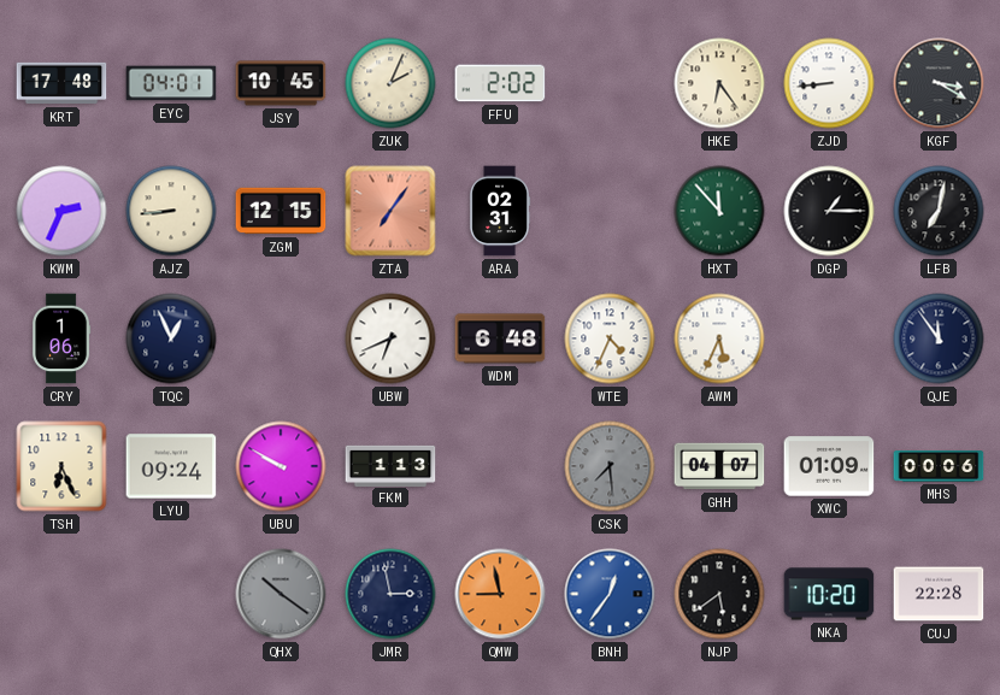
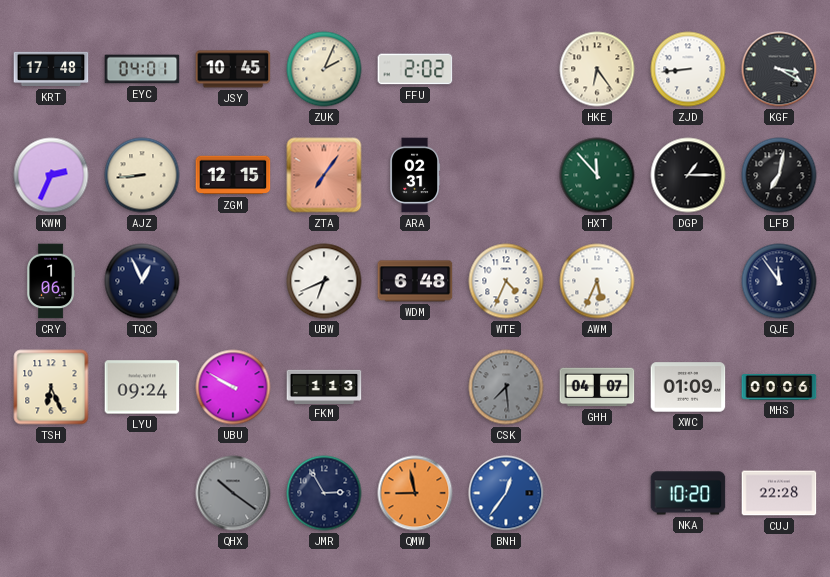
JMR: 2:58 -> 2:55 (324, 493)
NJP: 5:39 -> none (719, 594)
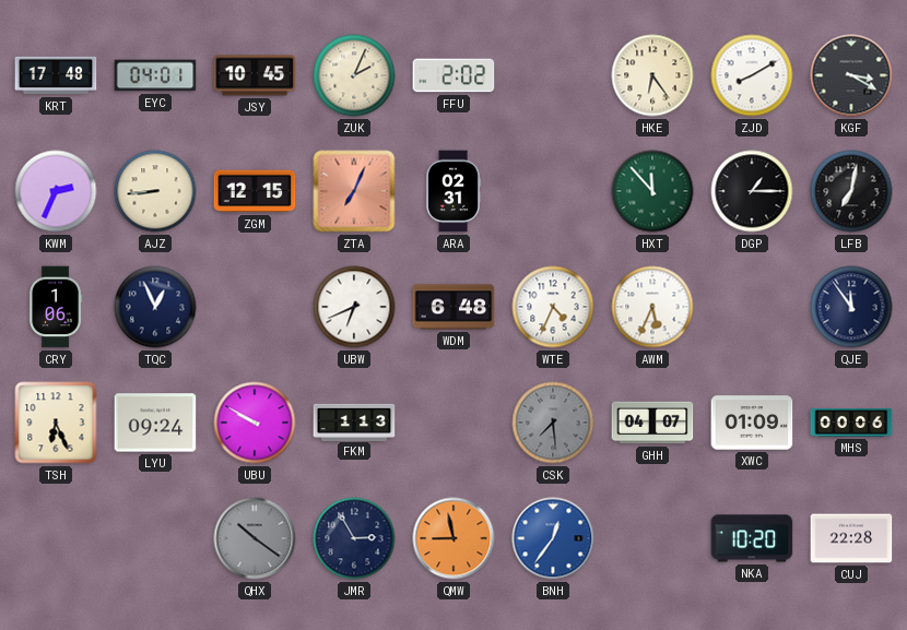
ZJD: 8:44 -> 8:10 (752, 75)
ZTA: 7:06 -> 7:04 (354, 191)
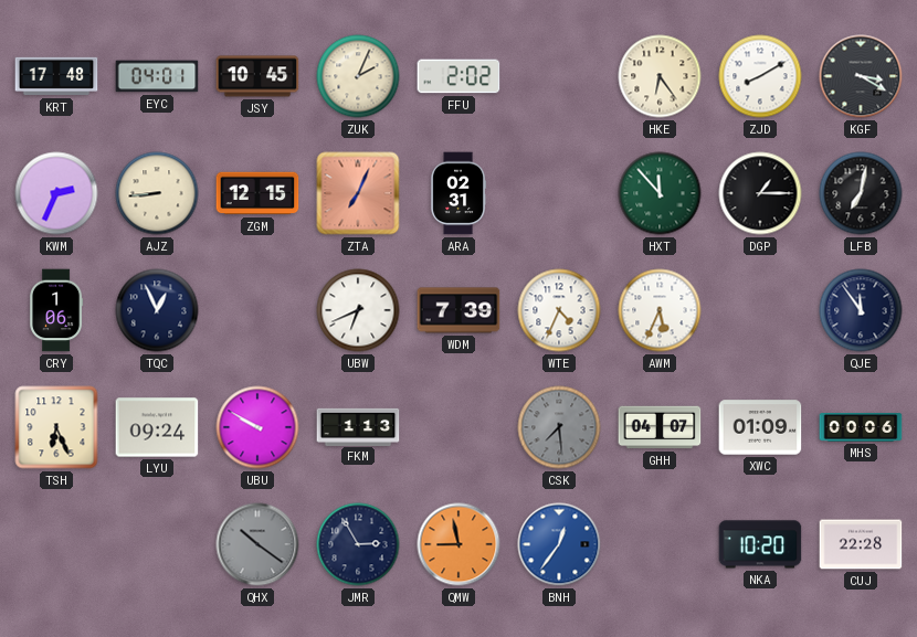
WDM: 6:48 -> 7:39 (458, 310)
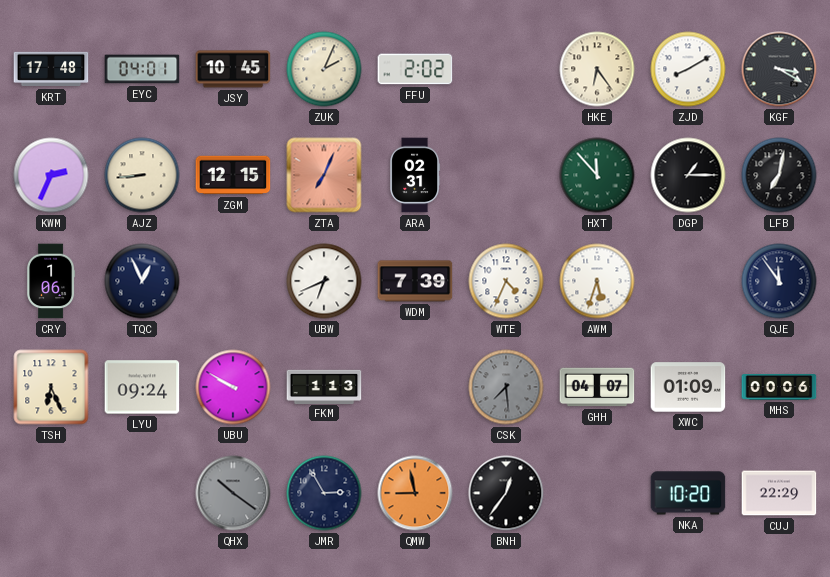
AWM: 5:34 -> 5:33 (597, 281)
BNH dial: blue -> black (506, 493)
CUJ: 22:28 -> 22:29 (779, 493)
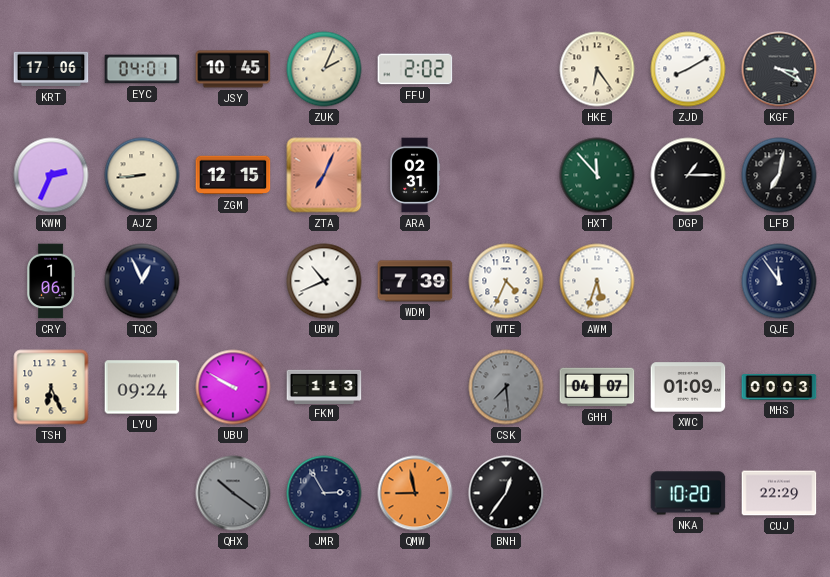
KRT: 17:48 -> 17:06 (51, 69)
UBW: 6:41 -> 10:41 (324, 281)
MHS: 00:06 -> 00:03 (779, 388)
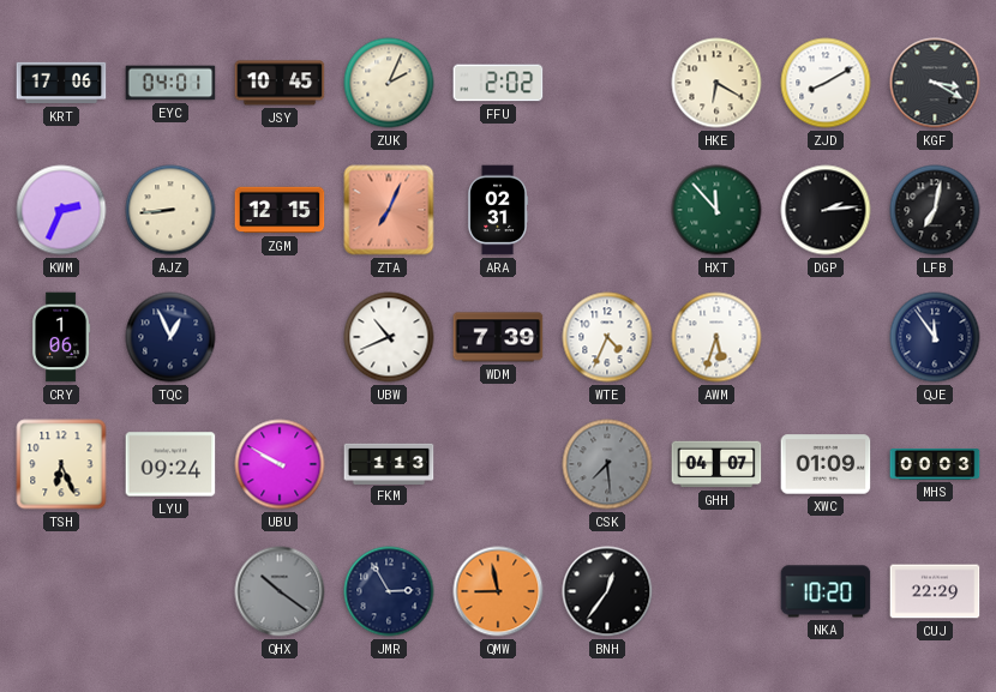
HKE: 6:24 -> 6:20 (716, 83)
DGP: 1:15 -> 2:14 (826, 210)
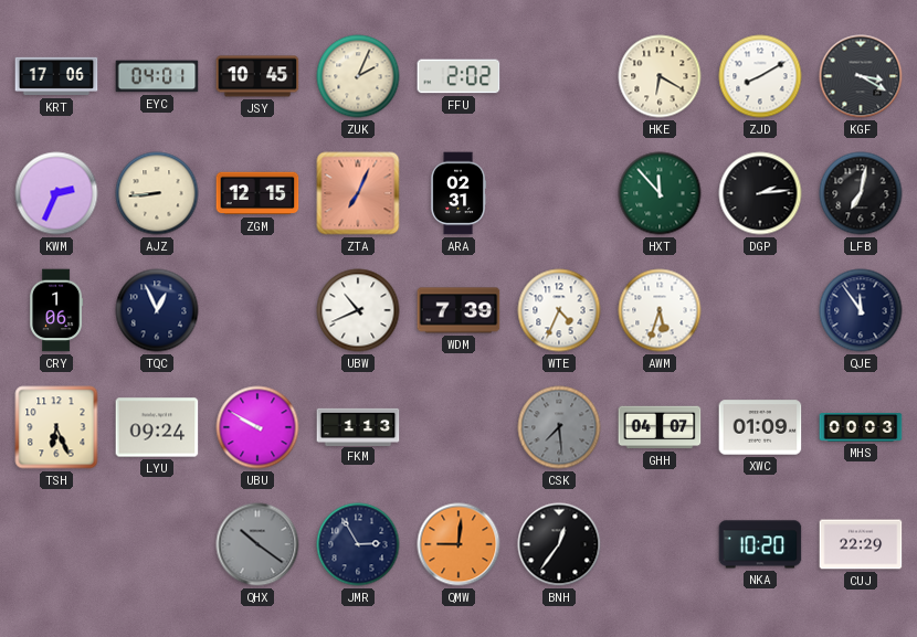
QMW: 8:58 -> 9:01 (458, 544)
